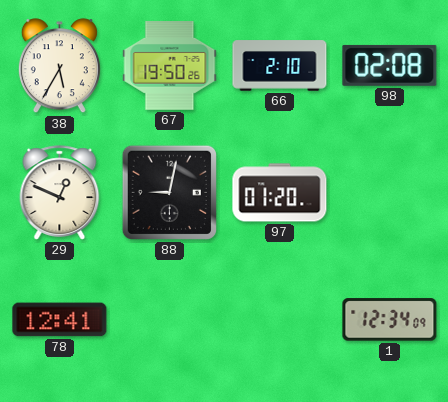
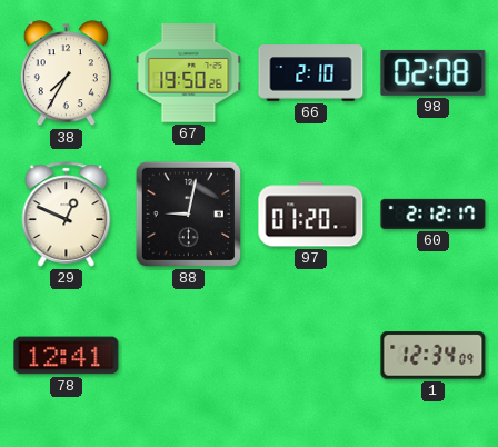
38: 5:35 -> 7:35 (66, 73)
60: none -> 2:12 (434, 213)
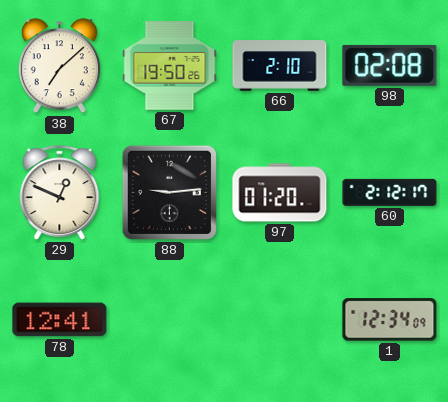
38: 7:35 -> 7:08 (59, 66)
88: 9:02 -> 9:14 (169, 192)
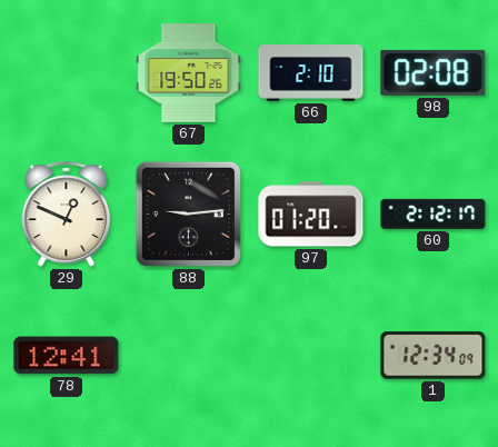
38: 7:08 -> none (59, 66)
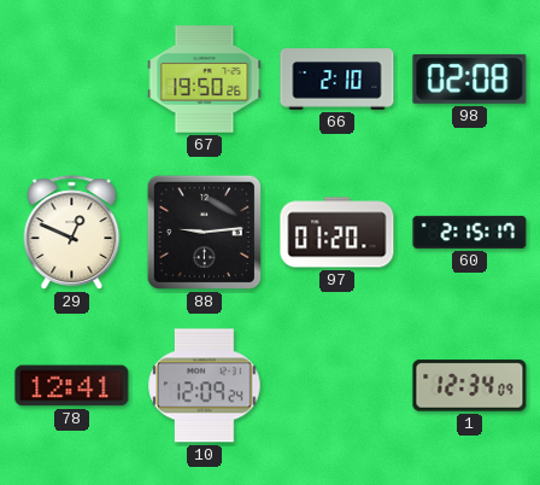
60: 2:12 -> 2:15 (470, 232)
10: none -> 12:09 (205, 386)
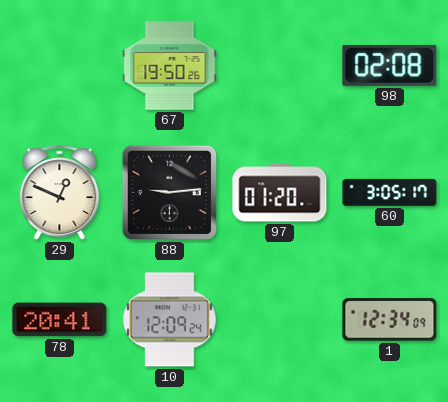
66: 2:10 -> none (337, 80)
60: 2:15 -> 3:05 (390, 192)
78: 12:41 -> 20:41 (60, 320)
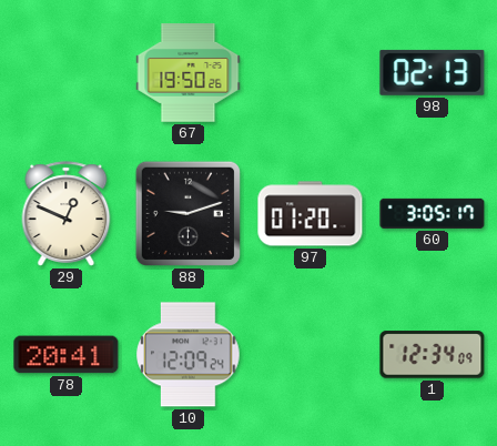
98: 02:08 -> 02:13 (433, 72)
88: 9:14 -> 9:12 (187, 213)
